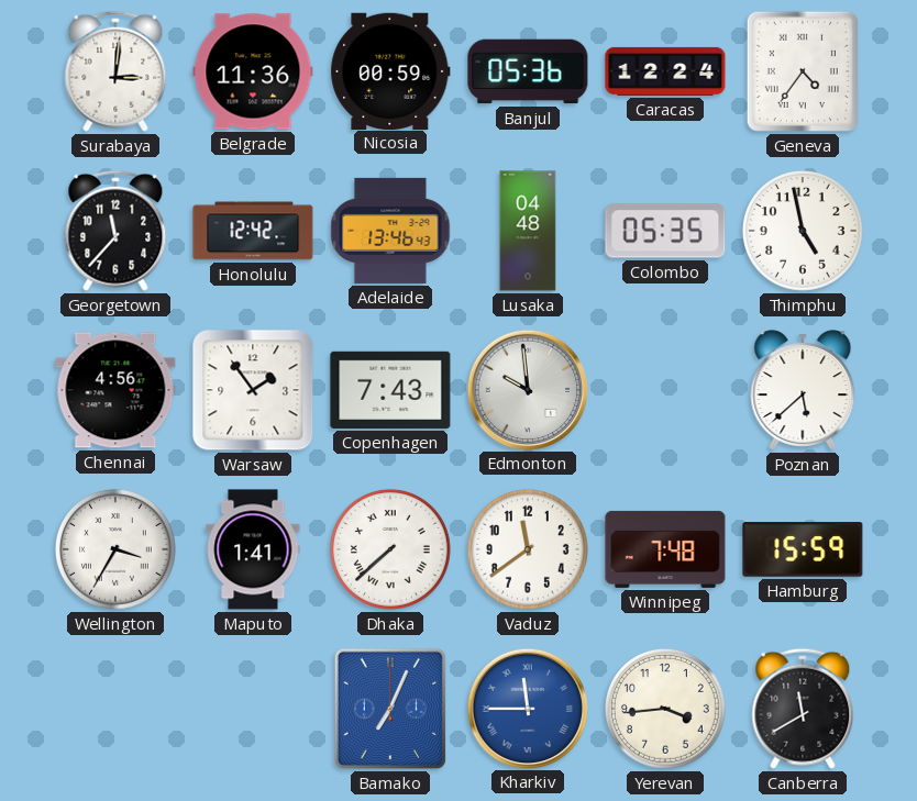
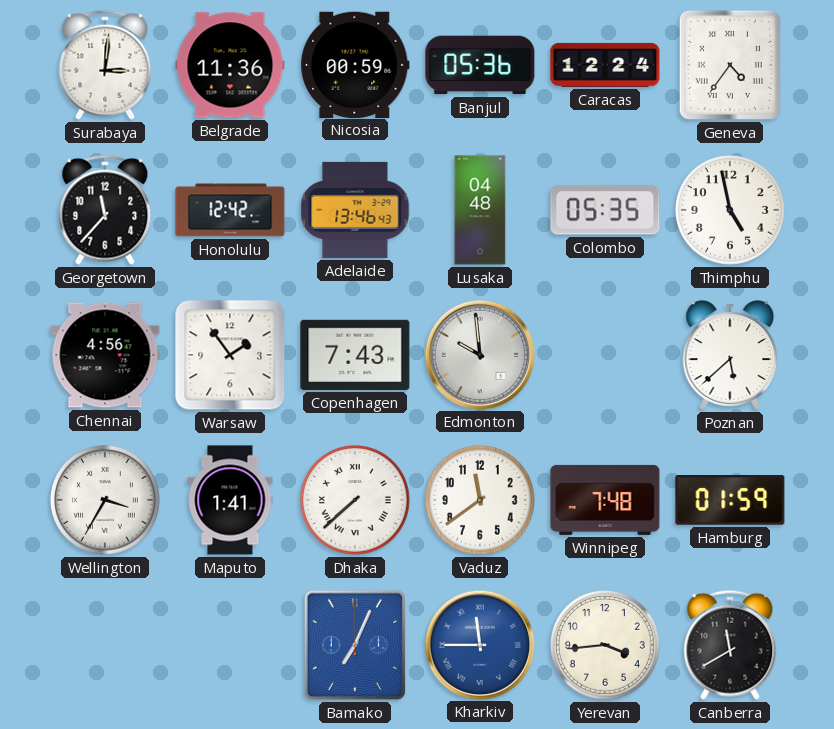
Hamburg: 15:59 -> 01:59 (730, 500)
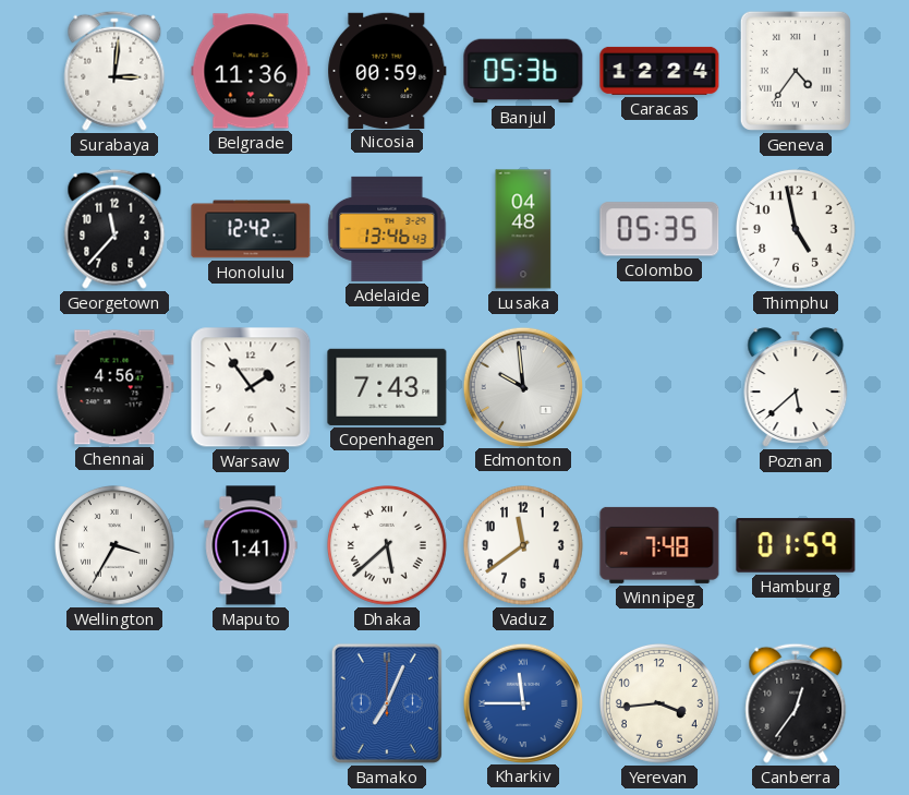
Dhaka: 7:38 -> 5:38 (388, 546)
Canberra: 11:40 -> 12:36 (796, 703)
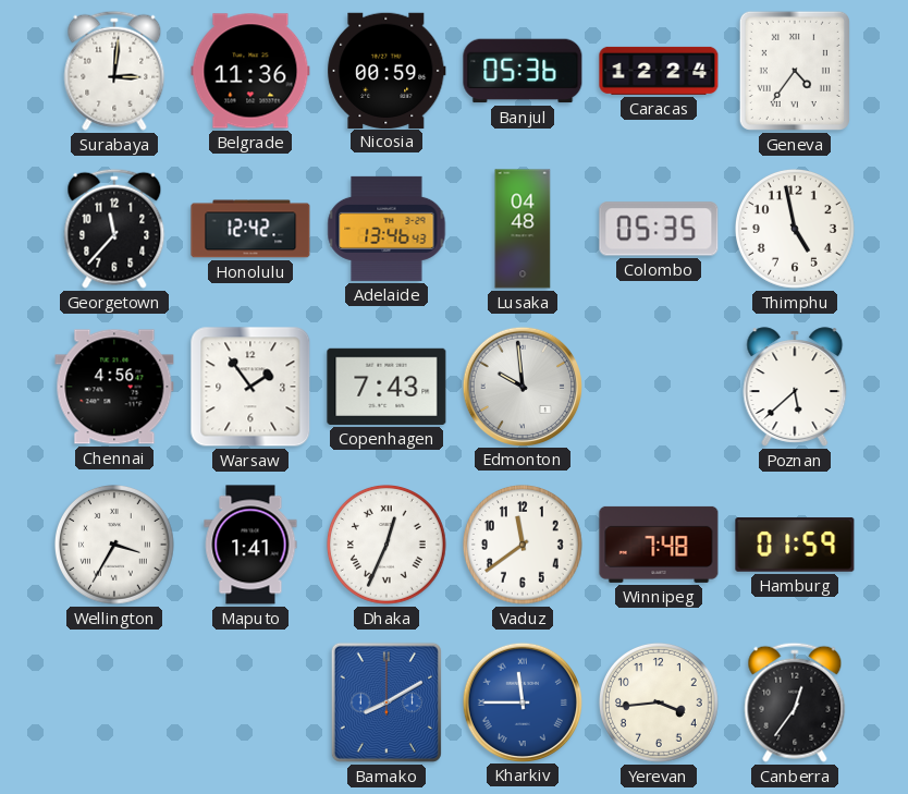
Dhaka: 5:38 -> 12:34 (388, 546)
Bamako: 7:04 -> 8:10 (386, 703)
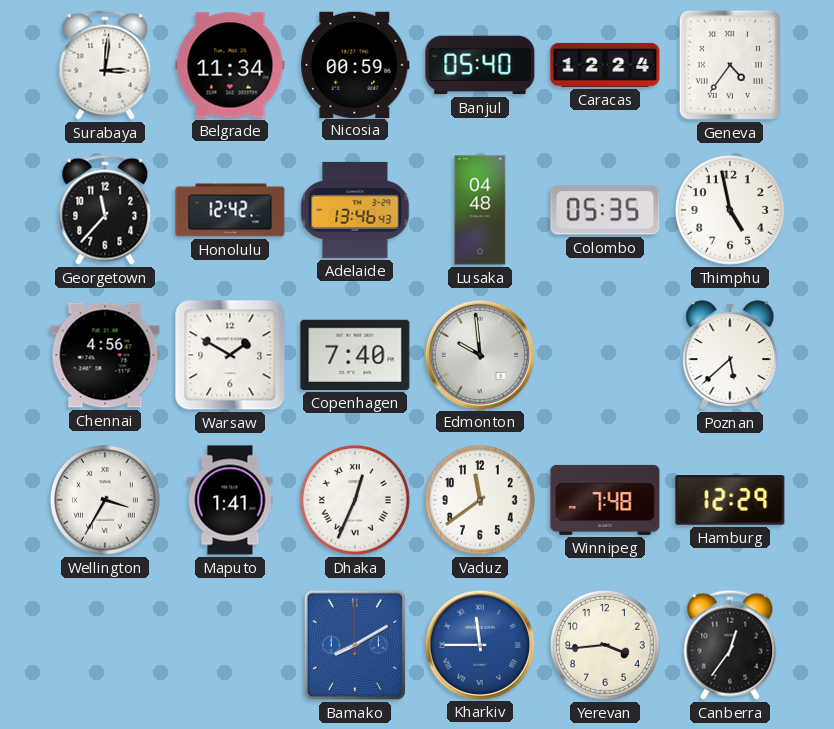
Belgrade: 11:36 -> 11:34 (230, 65)
Banjul: 05:36 -> 05:40 (480, 65)
Warsaw: 1:54 -> 1:50 (230, 355)
Copenhagen: 7:43 -> 7:40 (355, 355)
Hamburg: 01:59 -> 12:29 (730, 500)
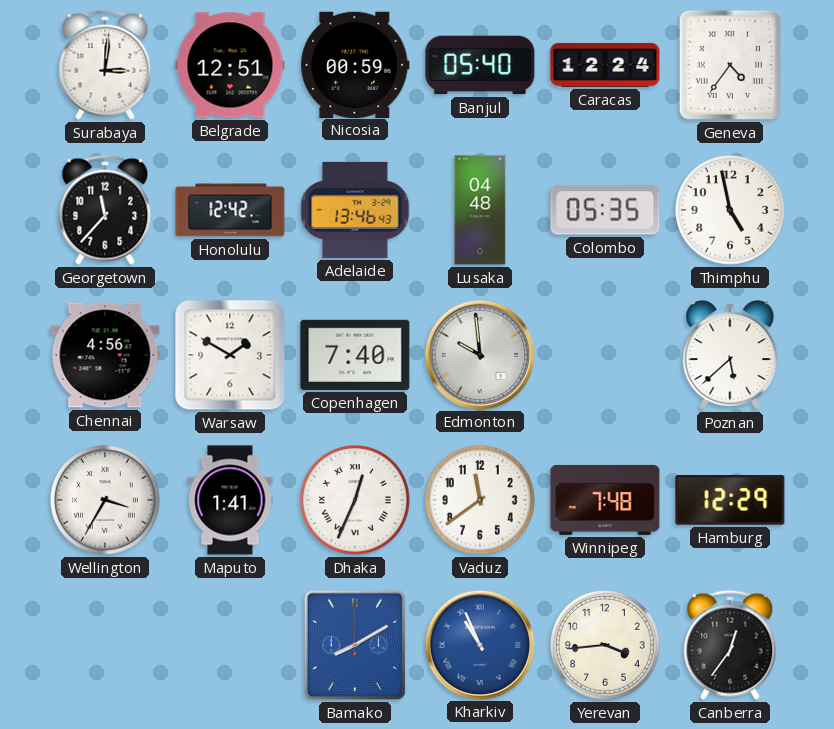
Belgrade: 11:34 -> 12:51 (230, 65)
Kharkiv: 11:45 -> 10:56 (479, 644)
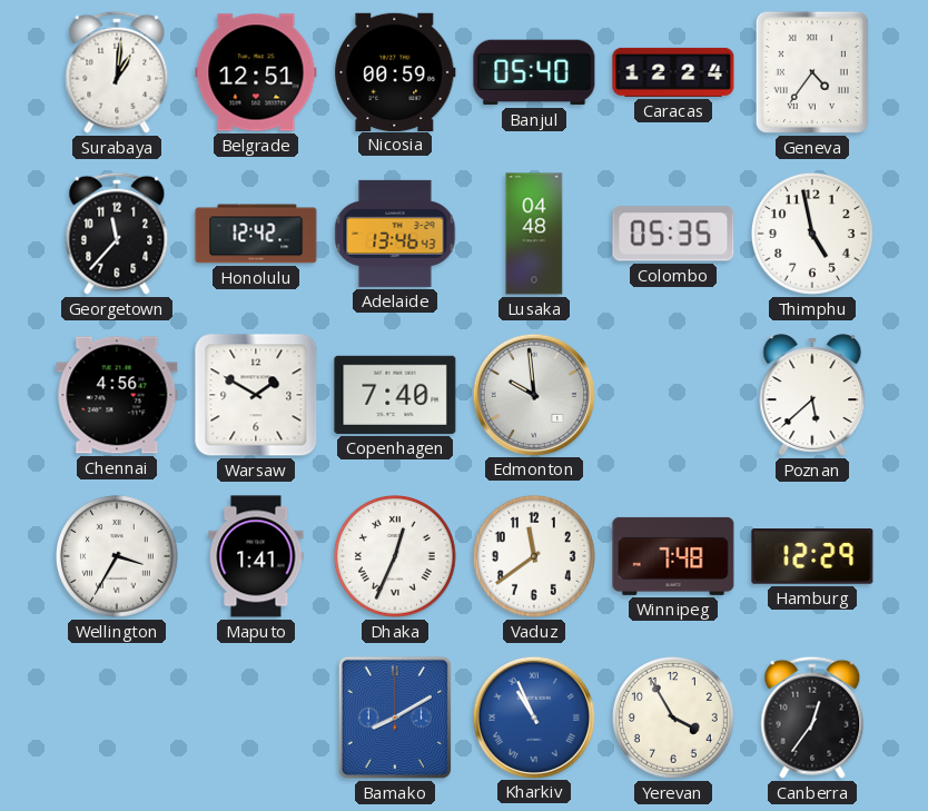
Surabaya: 3:01 -> 1:01 (117, 72)
Yerevan: 3:44 -> 3:55 (674, 719)
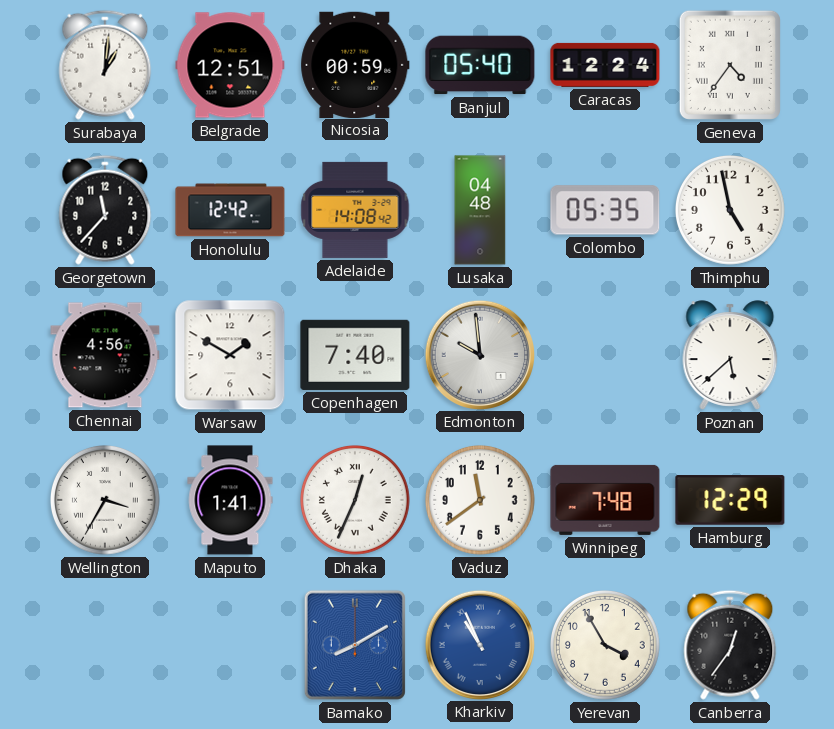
Adelaide: 13:46 -> 14:08 (355, 210)
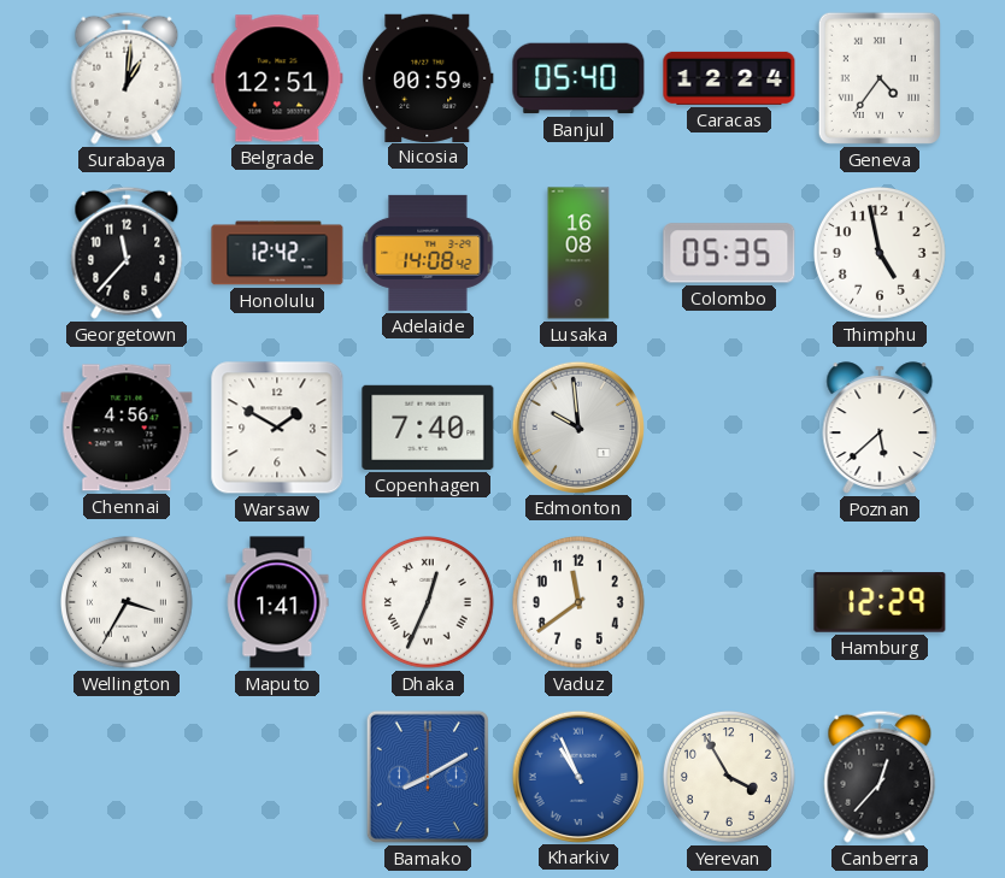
Lusaka: 04:48 -> 16:08 (578, 253)
Winnipeg: 7:48 -> none (605, 500)
Canberra: 12:36 -> 12:37 (880, 777)
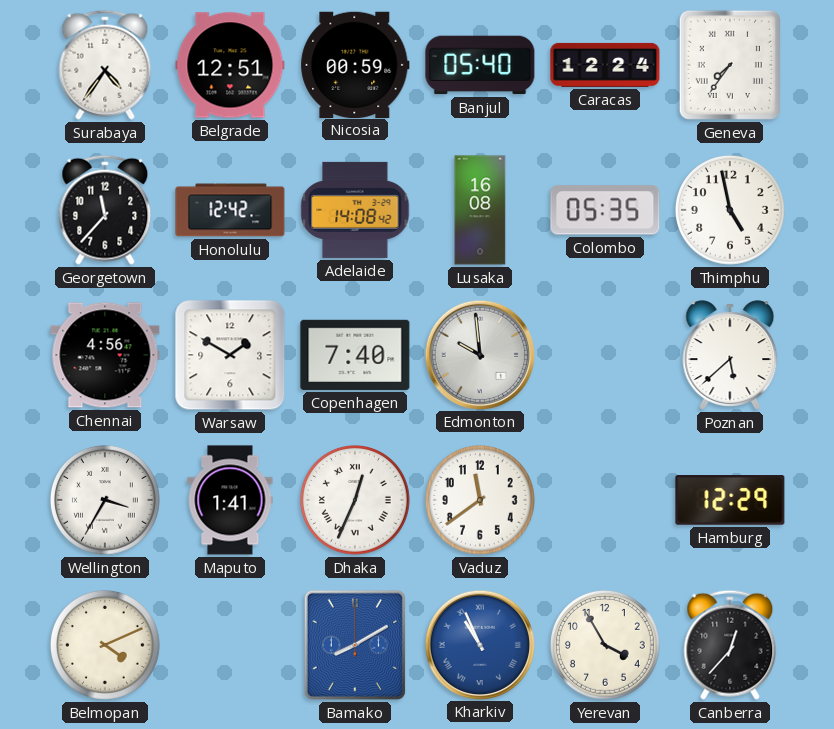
Surabaya: 1:01 -> 4:36 (105, 65)
Geneva: 4:36 -> 7:36 (730, 65)
Belmopan: none -> 4:11 (106, 646)
